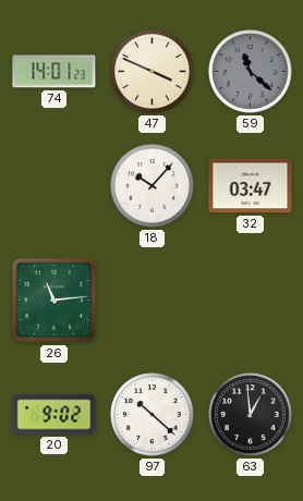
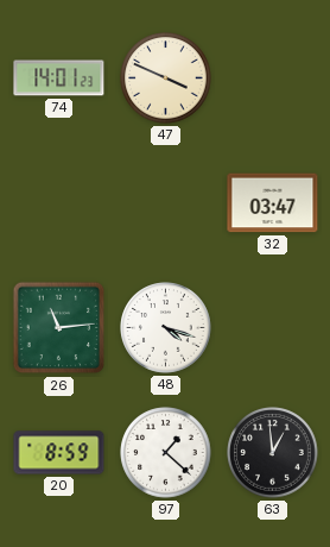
59: 11:22 -> none (251, 72)
18: 10:07 -> none (153, 186)
48: none -> 4:18 (166, 328)
20: 9:02 -> 8:59 (59, 453)
97: 10:22 -> 1:22 (166, 453)
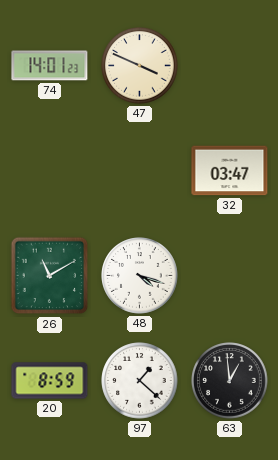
26: 11:14 -> 11:10 (50, 276)
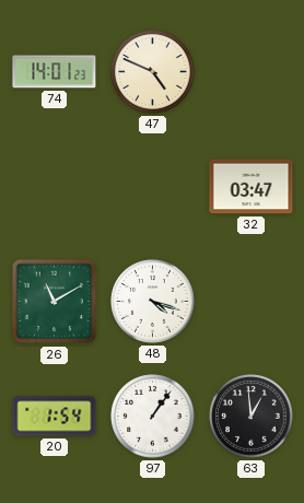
47: 3:49 -> 4:49 (153, 72)
20: 8:59 -> 1:54 (55, 417)
97: 1:22 -> 1:06 (153, 417)
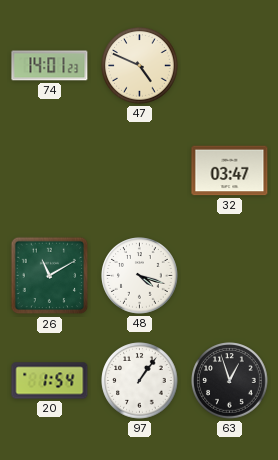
63: 12:59 -> 12:57 (230, 381)
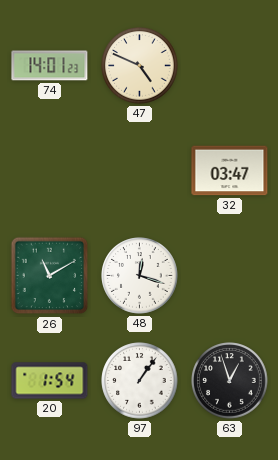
48: 4:18 -> 12:18 (140, 276)
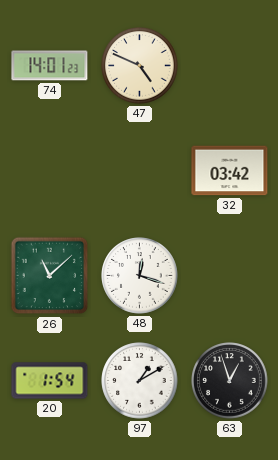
32: 03:47 -> 03:42 (230, 171)
26: 11:10 -> 11:08 (50, 276)
97: 1:06 -> 1:10 (140, 381)
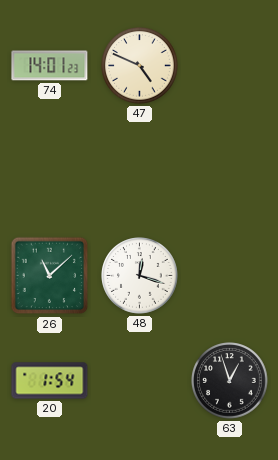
32: 03:42 -> none (230, 171)
97: 1:10 -> none (140, 381)
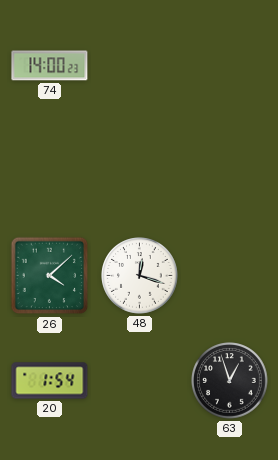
74: 14:01 -> 14:00 (50, 66)
47: 4:49 -> none (140, 66)
26: 11:08 -> 4:08 (50, 276)
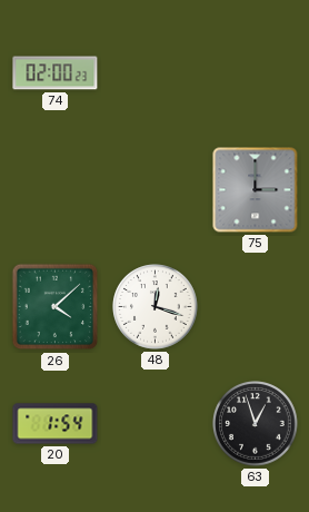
74: 14:00 -> 02:00 (56, 73)
75: none -> 3:00 (256, 190)
